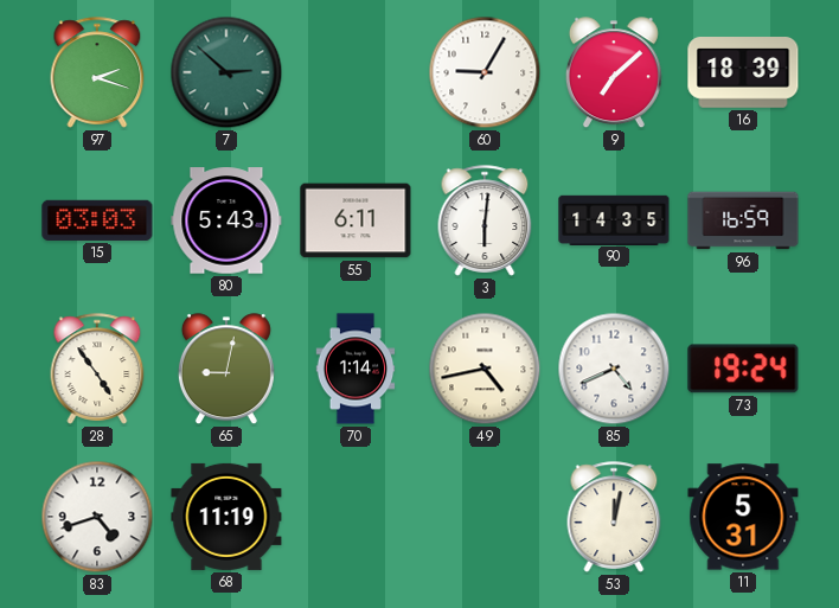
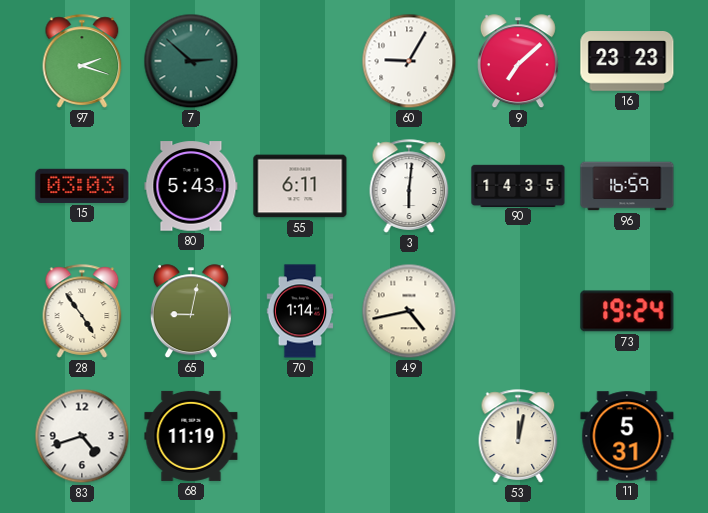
16: 18:39 -> 23:23 (627, 61)
85: 4:41 -> none (614, 369)
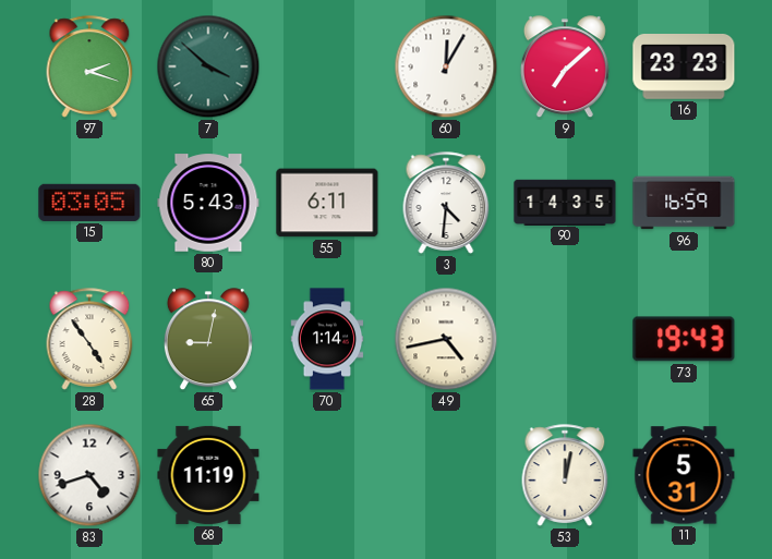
7: 2:52 -> 3:52 (208, 66)
60: 9:05 -> 12:05 (446, 66)
15: 03:03 -> 03:05 (89, 203)
3: 6:01 -> 4:31 (446, 203)
73: 19:24 -> 19:43 (684, 339)
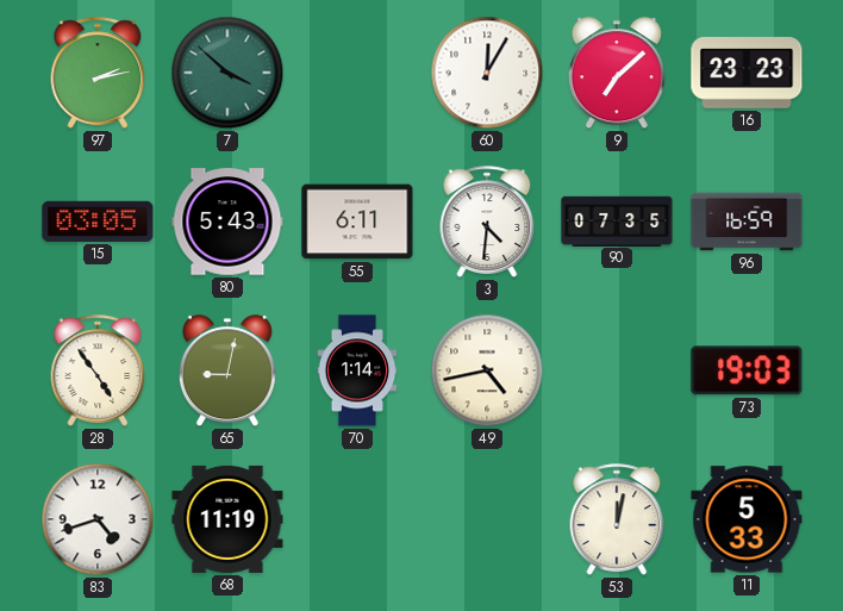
97: 2:18 -> 2:13 (98, 73)
90: 14:35 -> 07:35 (617, 220)
73: 19:43 -> 19:03 (747, 370)
11: 5:31 -> 5:33 (747, 519)
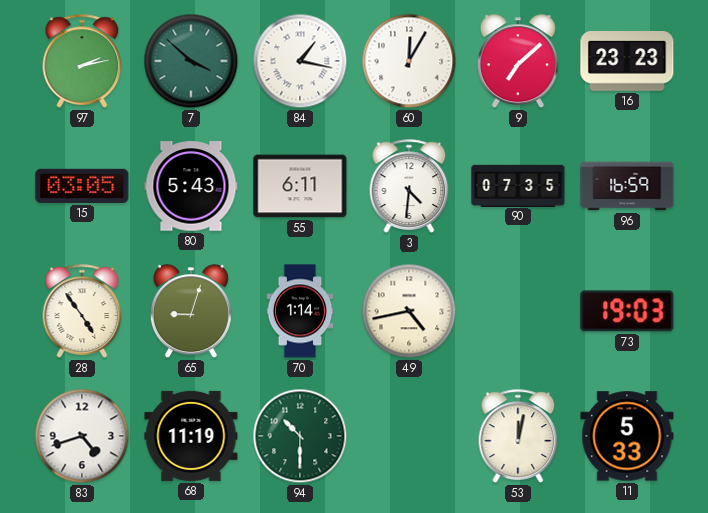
84: none -> 1:17 (300, 61)
65: 9:02 -> 9:03 (191, 312)
94: none -> 10:30 (300, 436)
